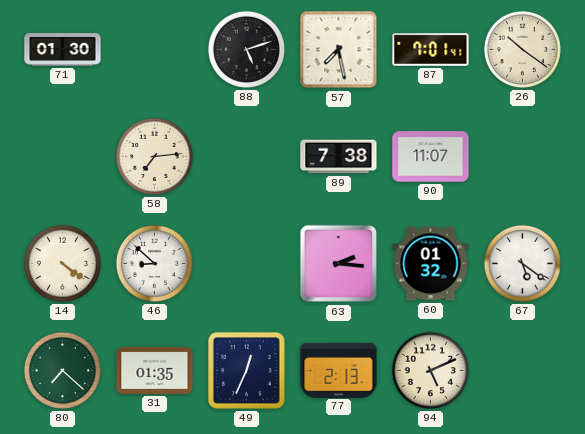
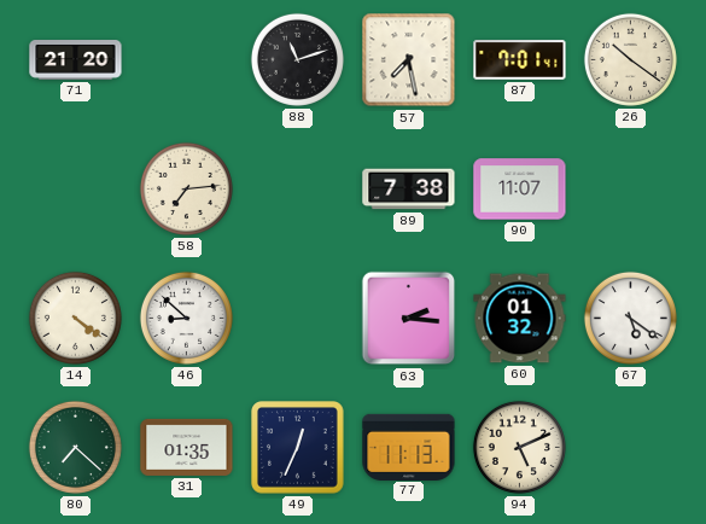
71: 01:30 -> 21:20 (76, 60)
88: 5:12 -> 11:12 (297, 59)
77: 2:13 -> 11:13 (409, 447)
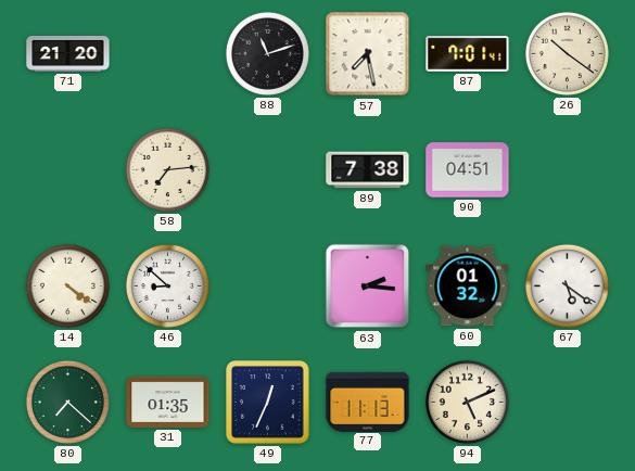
90: 11:07 -> 04:51 (468, 170)
